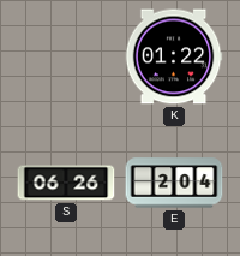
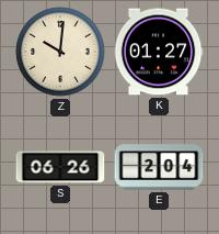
Z: none -> 10:01 (60, 52)
K: 01:22 -> 01:27 (159, 52)
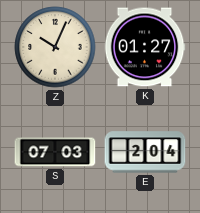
Z: 10:01 -> 10:04 (55, 47)
S: 06:26 -> 07:03 (55, 152)
